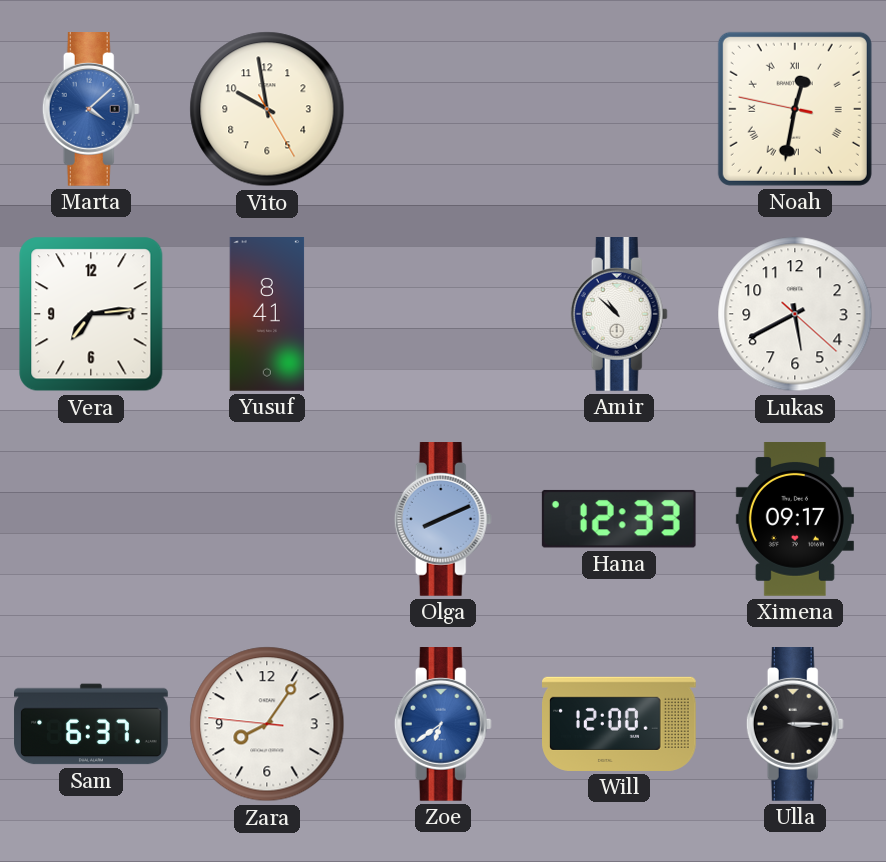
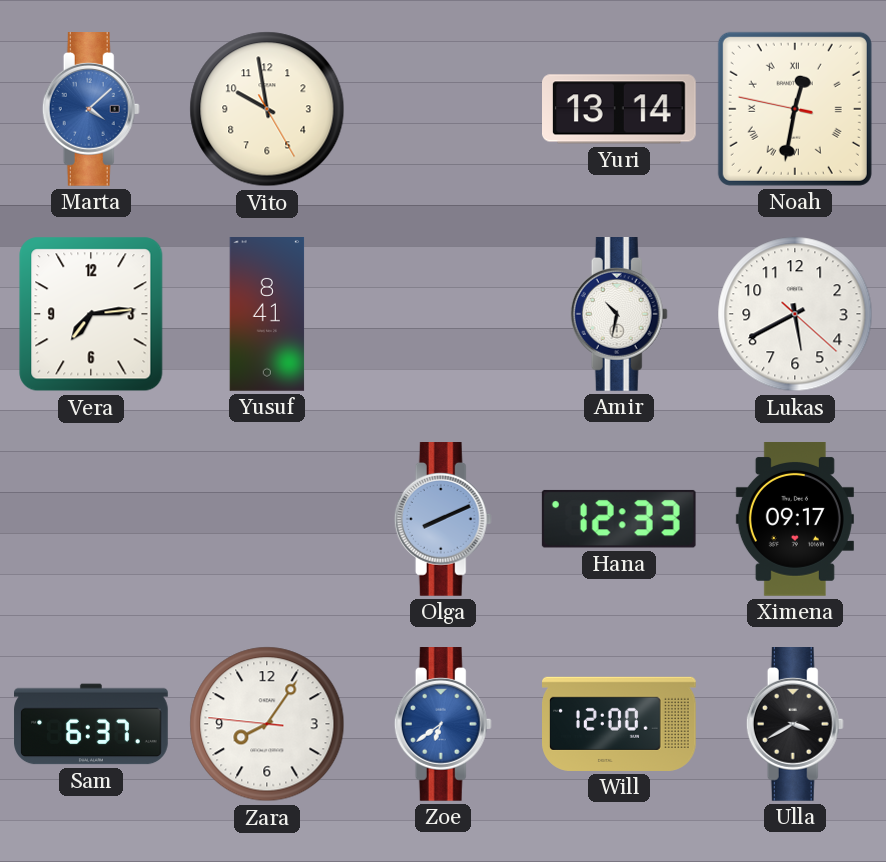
Yuri: none -> 13:14 (620, 109)
Amir: 10:52 -> 10:32 (619, 315)
Ulla: 3:15 -> 3:40 (795, 725)
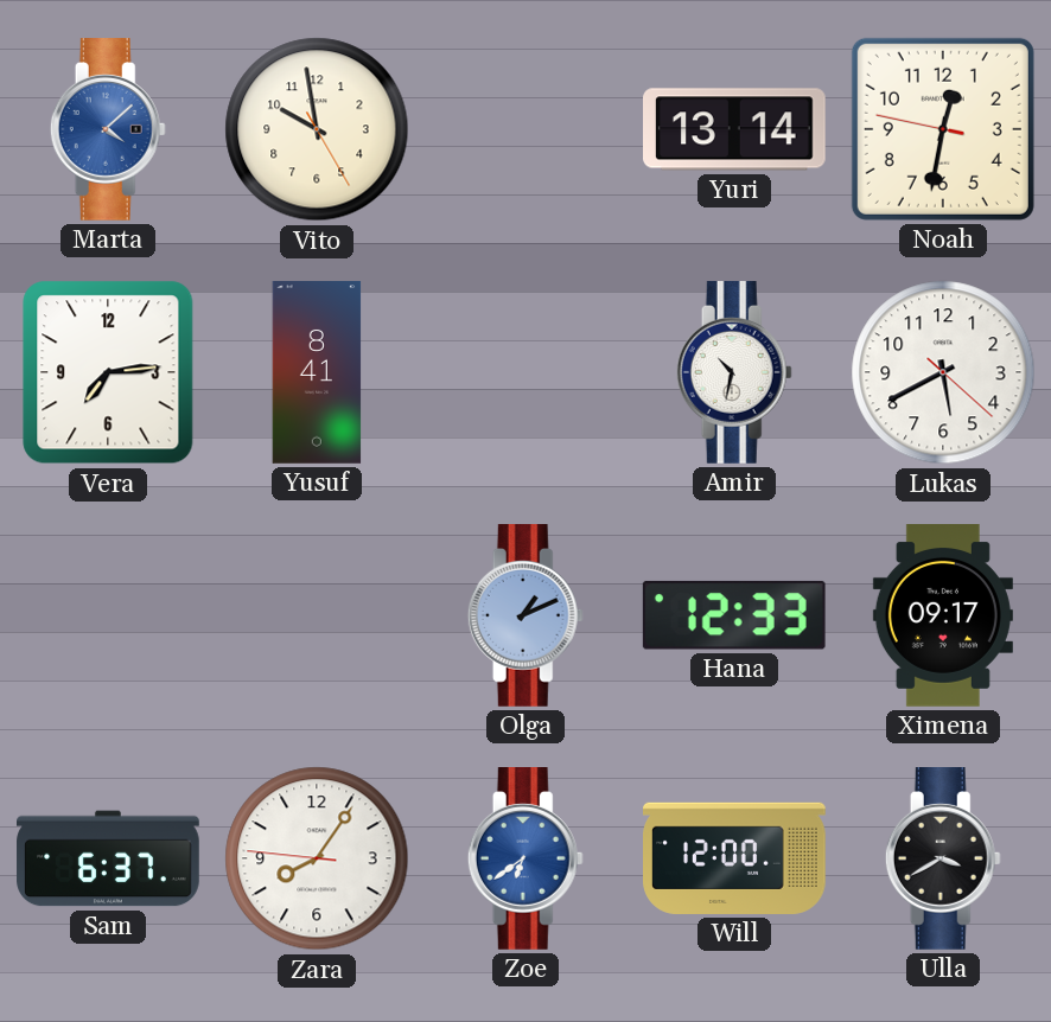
Noah numerals: Roman -> Arabic (943, 129)
Olga: 8:11 -> 1:11 (525, 617)
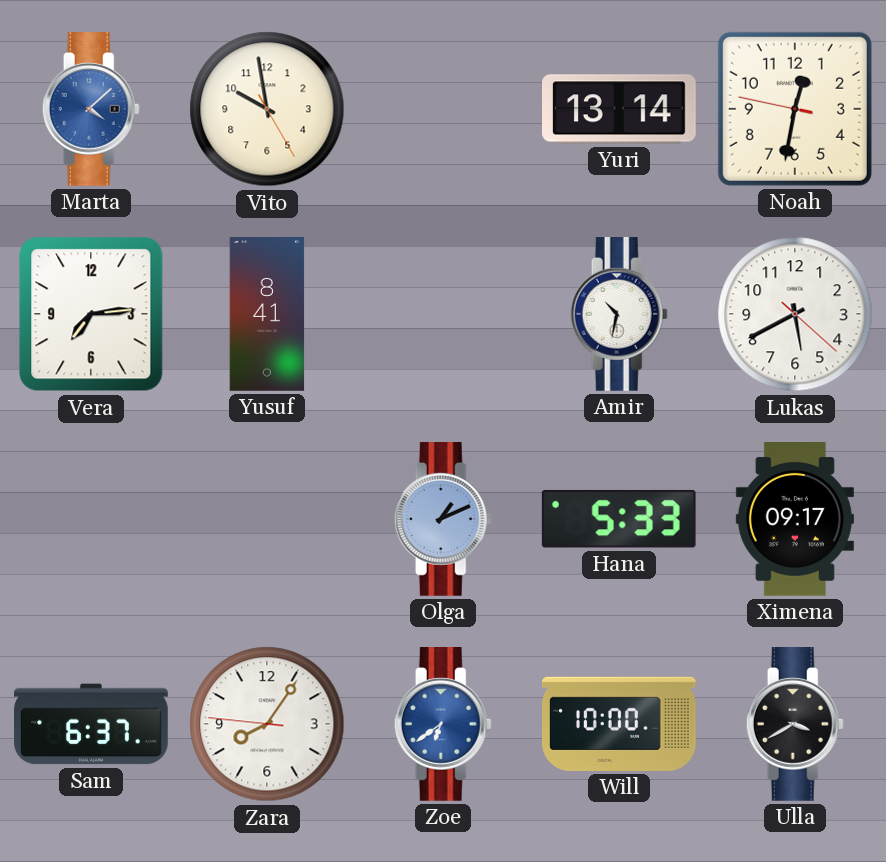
Hana: 12:33 -> 5:33 (619, 519)
Will: 12:00 -> 10:00 (620, 724)
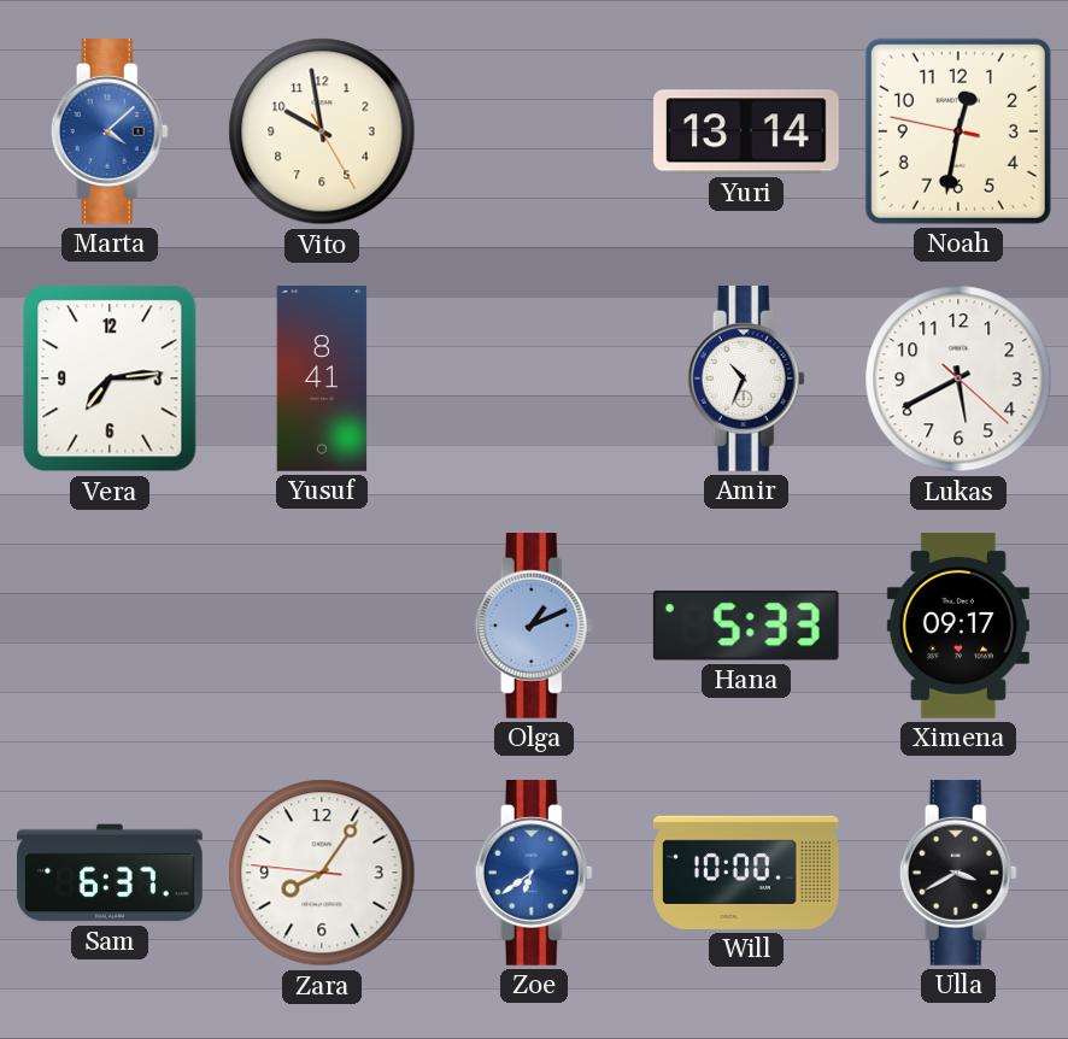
Amir: 10:32 -> 10:34 (746, 380)
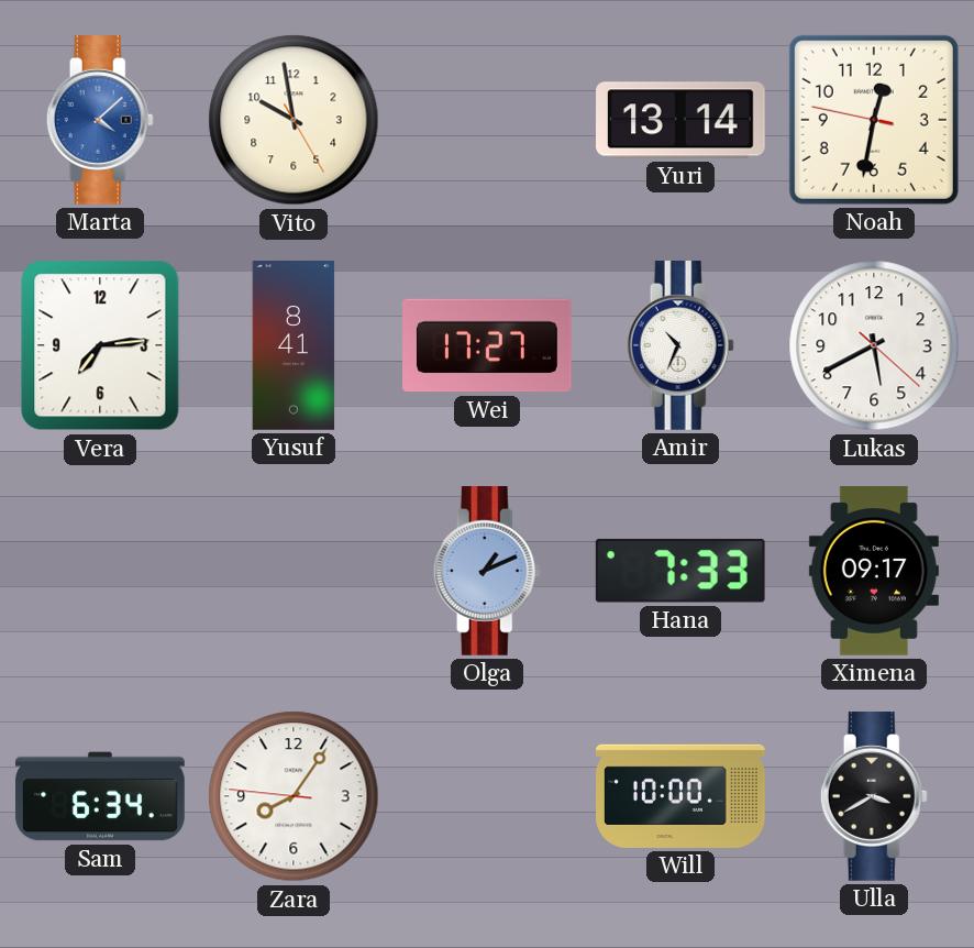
Wei: none -> 17:27 (488, 345)
Hana: 5:33 -> 7:33 (680, 571)
Sam: 6:37 -> 6:34 (100, 796)
Zoe: 6:39 -> none (534, 874)
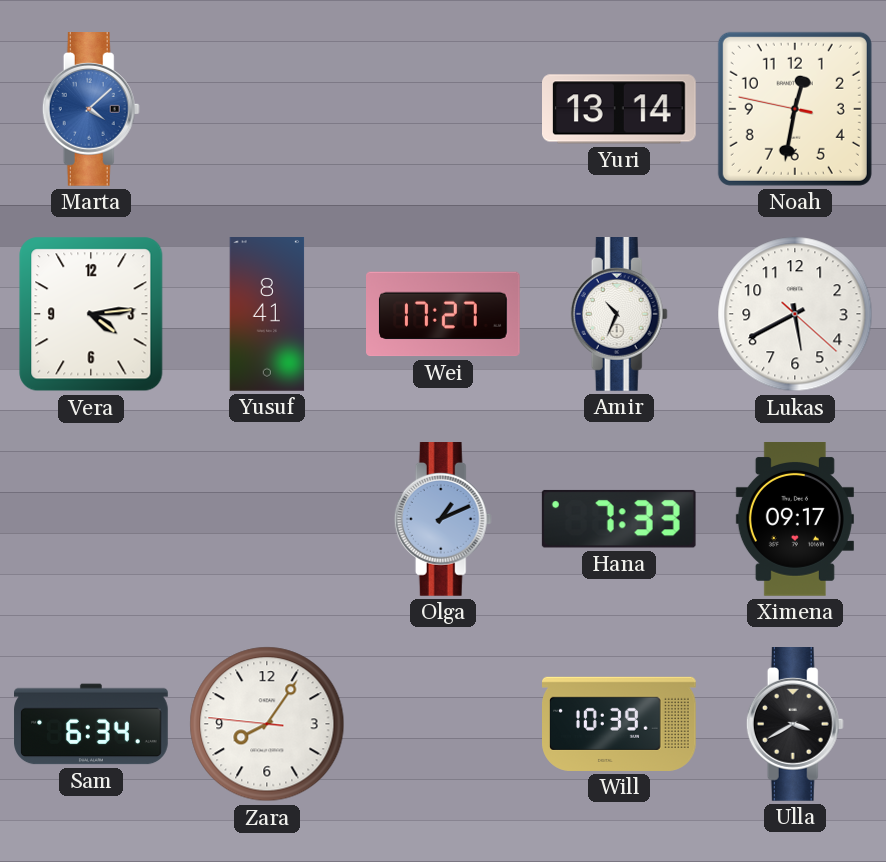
Vito: 9:58 -> none (294, 120)
Vera: 7:14 -> 4:14 (91, 314)
Will: 10:00 -> 10:39 (620, 724)
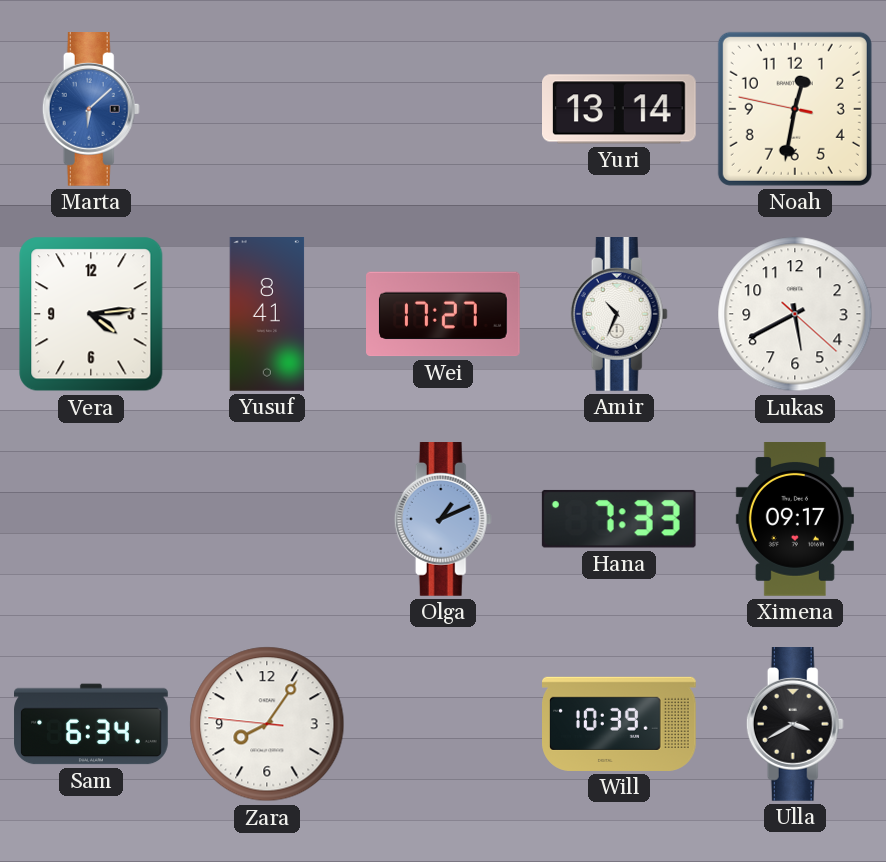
Marta: 4:08 -> 6:08 (91, 110)
